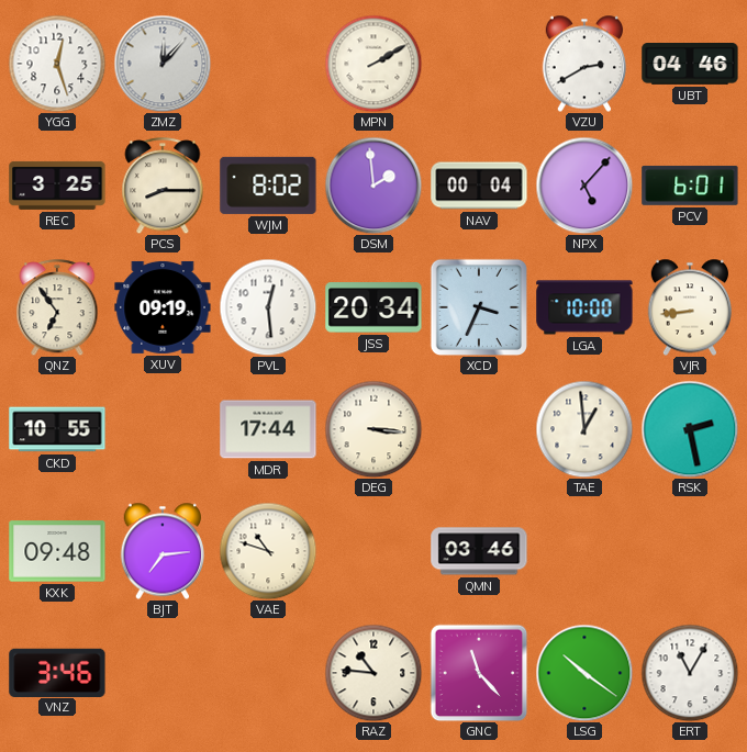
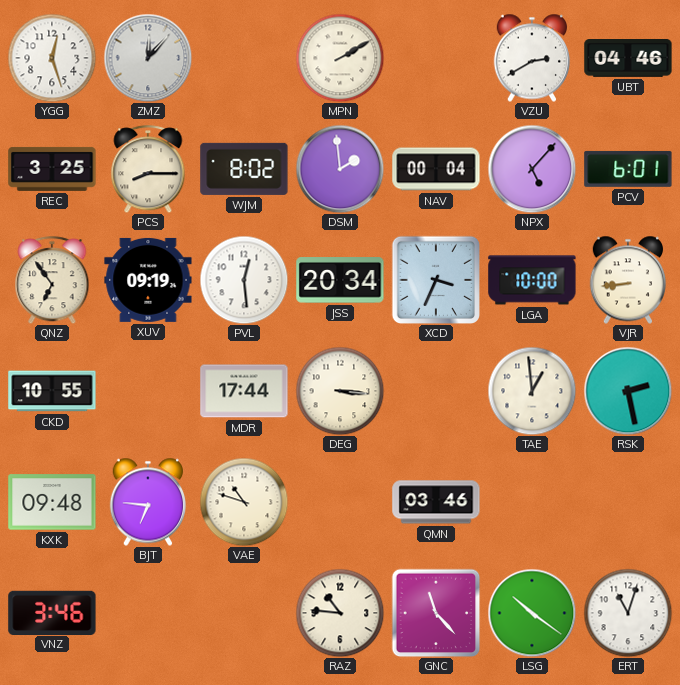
BJT: 7:14 -> 6:46 (148, 502)
ERT: 11:05 -> 11:03 (628, 613)
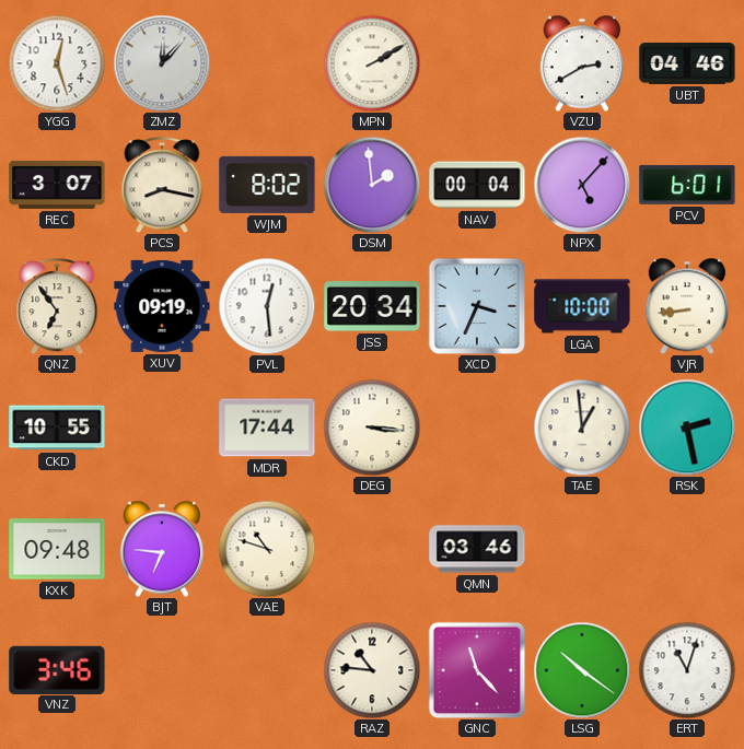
REC: 3:25 -> 3:07 (57, 185)
PCS: 8:15 -> 8:17 (162, 185)
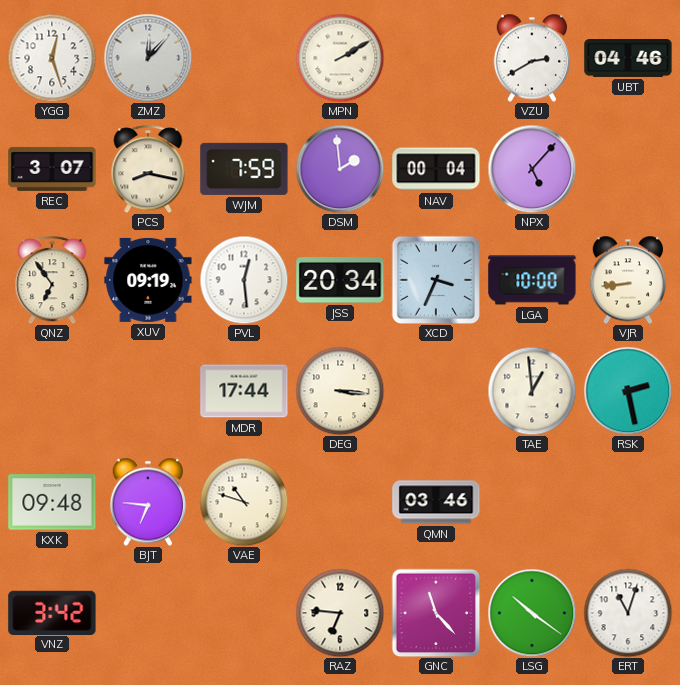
WJM: 8:02 -> 7:59 (244, 169)
PCV: 6:01 -> none (687, 185)
CKD: 10:55 -> none (57, 428)
VNZ: 3:46 -> 3:42 (52, 612)
RAZ: 10:46 -> 6:46 (340, 613)
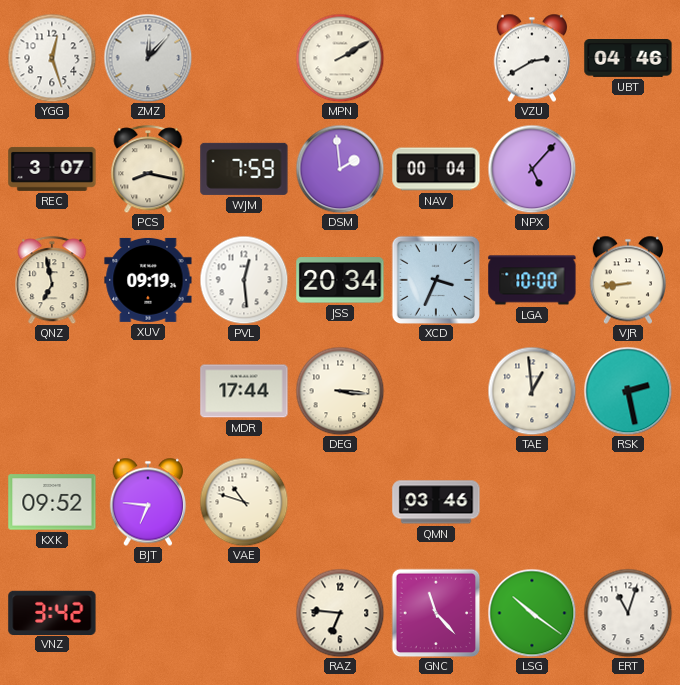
QNZ: 6:54 -> 6:58 (52, 280)
KXK: 09:48 -> 09:52 (52, 502)
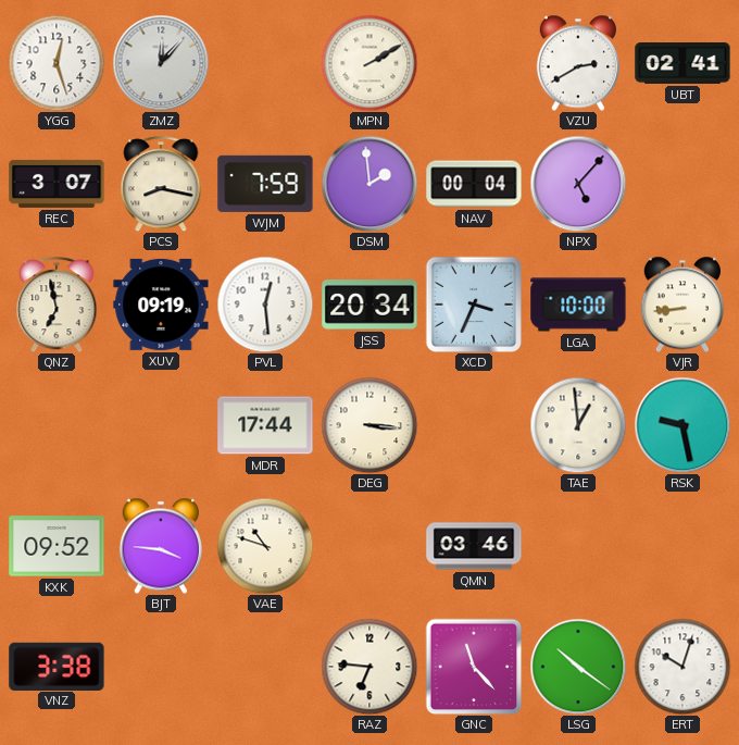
UBT: 04:46 -> 02:41 (682, 64)
RSK: 2:28 -> 9:28 (682, 425)
BJT: 6:46 -> 3:46 (161, 546)
VNZ: 3:42 -> 3:38 (57, 666)
ERT: 11:03 -> 10:03 (682, 667)
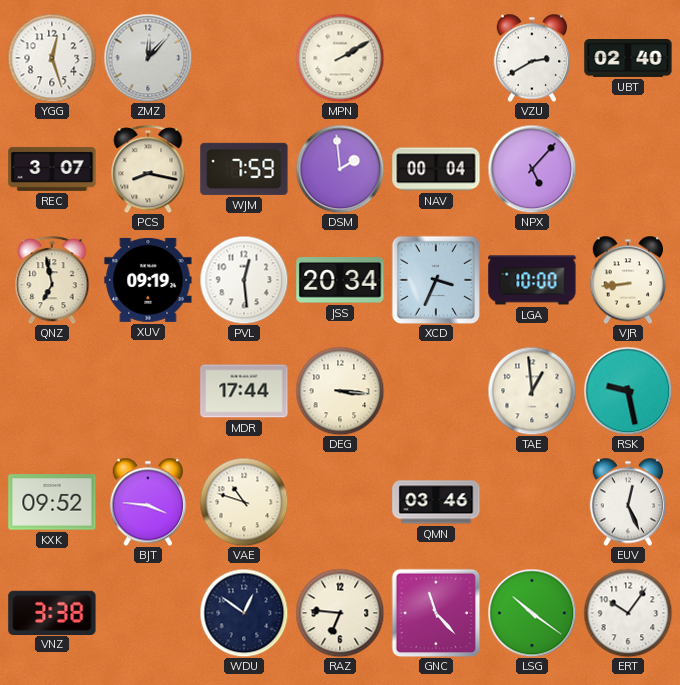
UBT: 02:41 -> 02:40 (628, 59)
EUV: none -> 12:26 (628, 502)
WDU: none -> 12:51 (244, 613)
ERT: 10:03 -> 10:06 (628, 613)
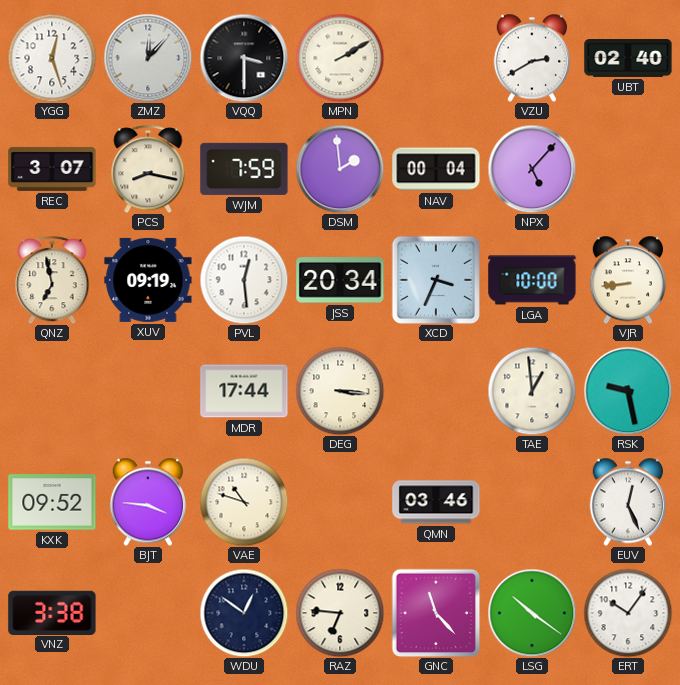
VQQ: none -> 3:30 (244, 58)
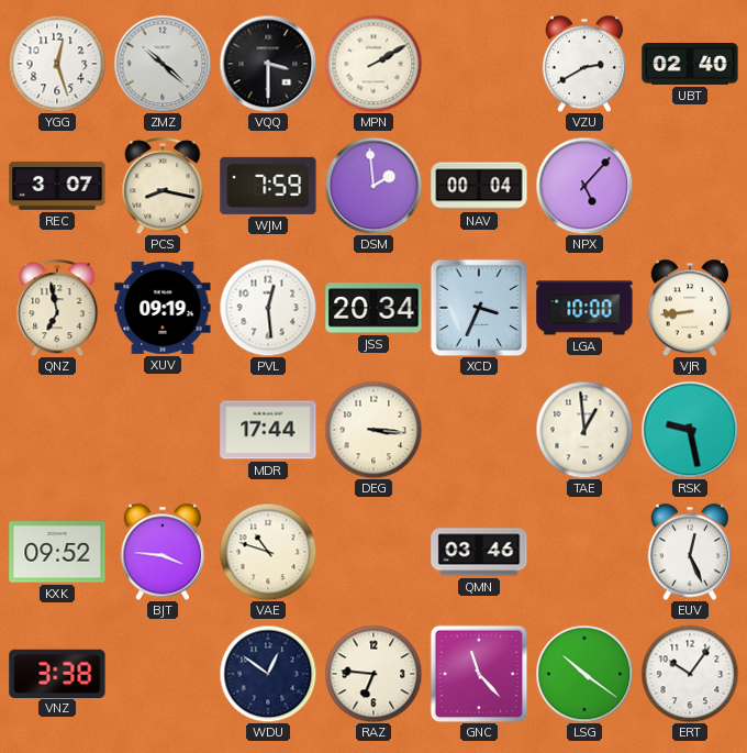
ZMZ: 12:07 -> 10:22 (163, 64)
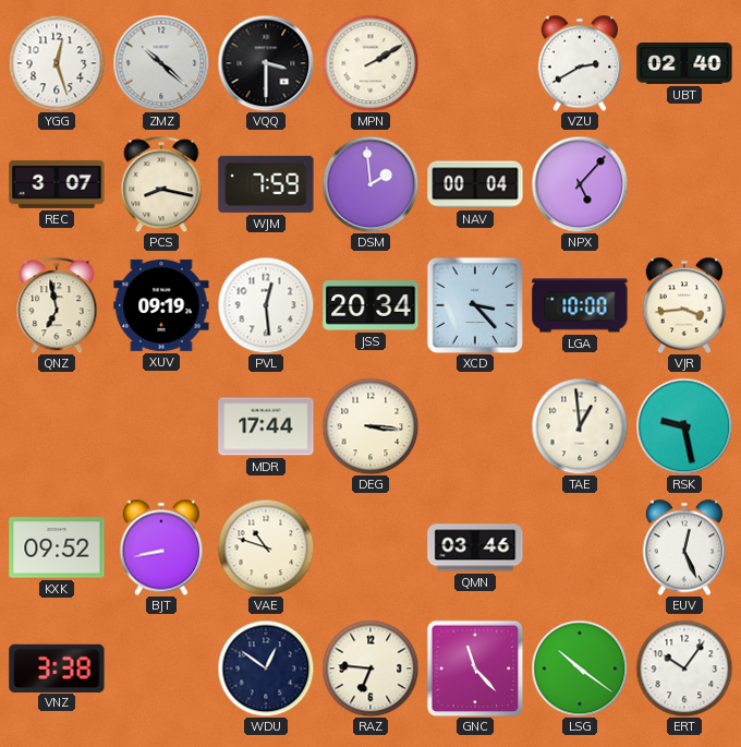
XCD: 3:34 -> 3:23 (474, 304)
VJR: 8:44 -> 3:44 (684, 305)
BJT: 3:46 -> 8:43 (161, 547)
